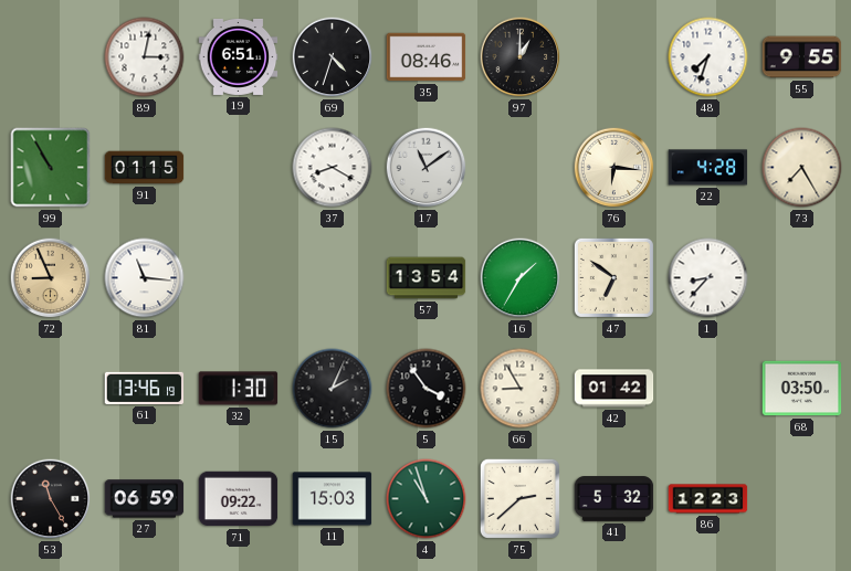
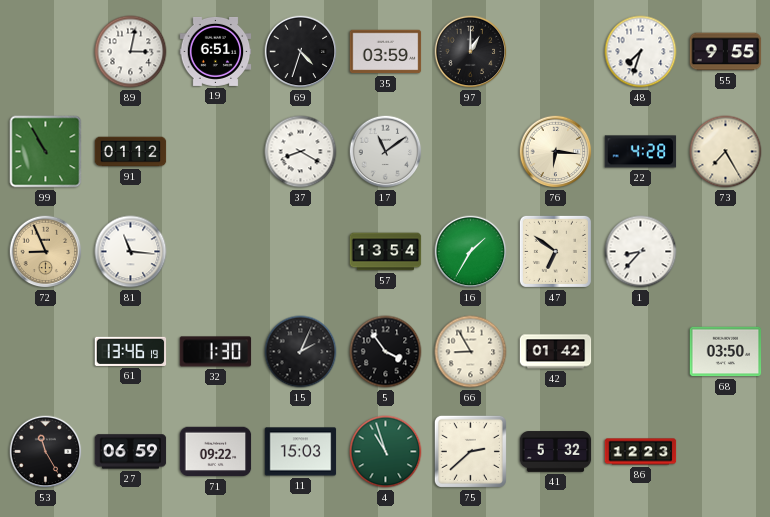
35: 08:46 -> 03:59 (386, 52)
91: 01:15 -> 01:12 (131, 152)
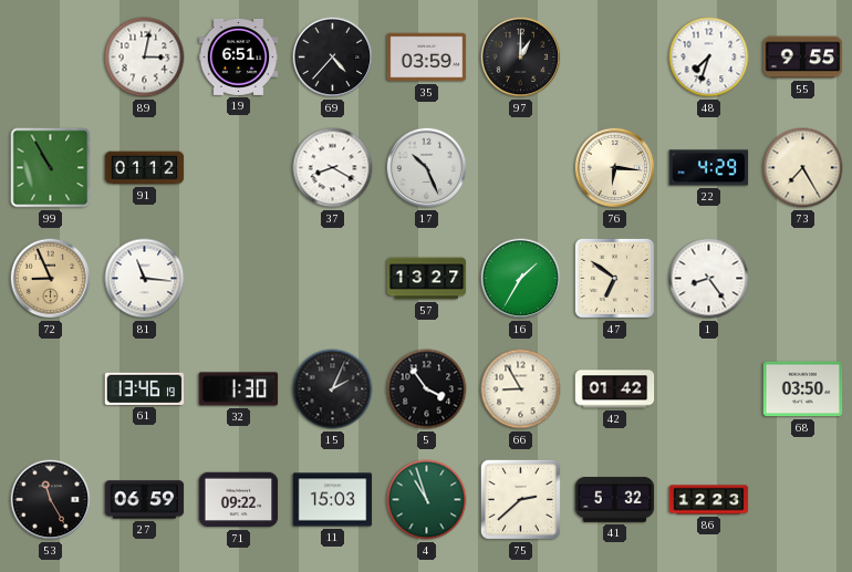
69: 4:33 -> 4:37 (333, 58)
17: 11:09 -> 10:26 (427, 168)
22: 4:28 -> 4:29 (709, 168)
57: 13:54 -> 13:27 (427, 279)
1: 8:37 -> 8:24 (709, 279)
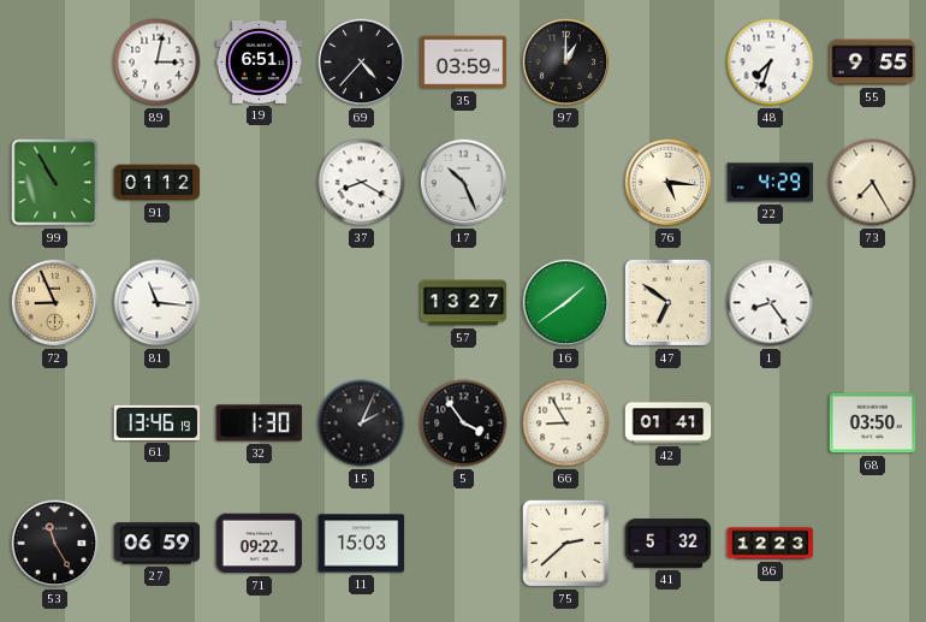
76: 6:16 -> 5:16 (669, 183)
16: 1:35 -> 1:39 (566, 303)
42: 01:42 -> 01:41 (669, 423)
4: 10:57 -> none (427, 500)
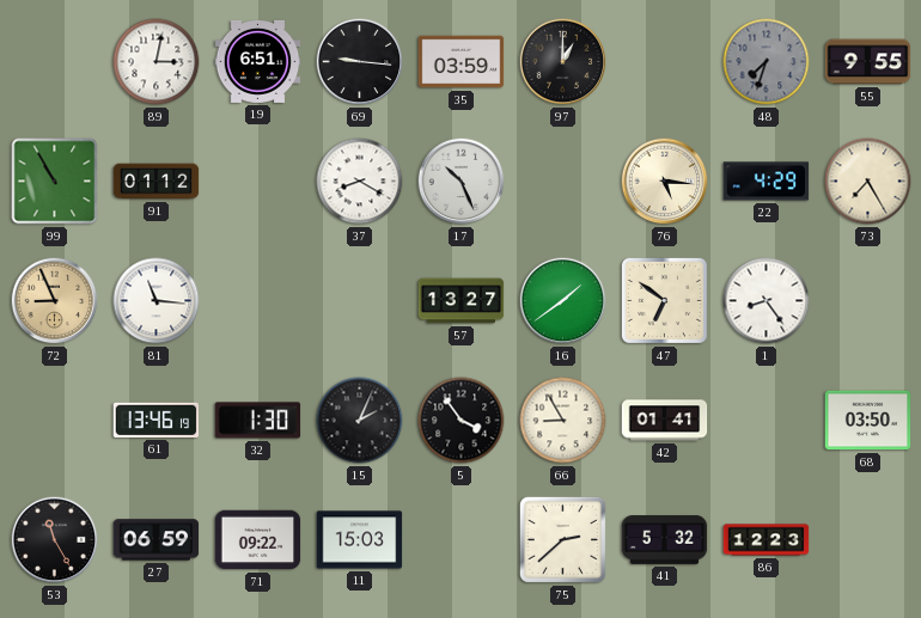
69: 4:37 -> 9:16 (360, 62)
48 dial: white -> grey (767, 62)
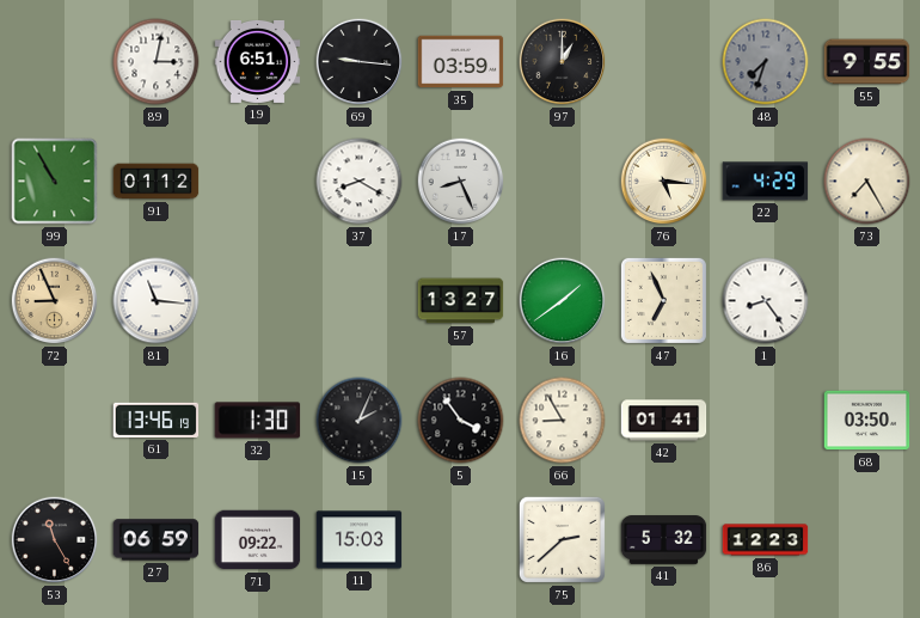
17: 10:26 -> 8:26 (461, 182)
47: 6:51 -> 6:56 (663, 300)
